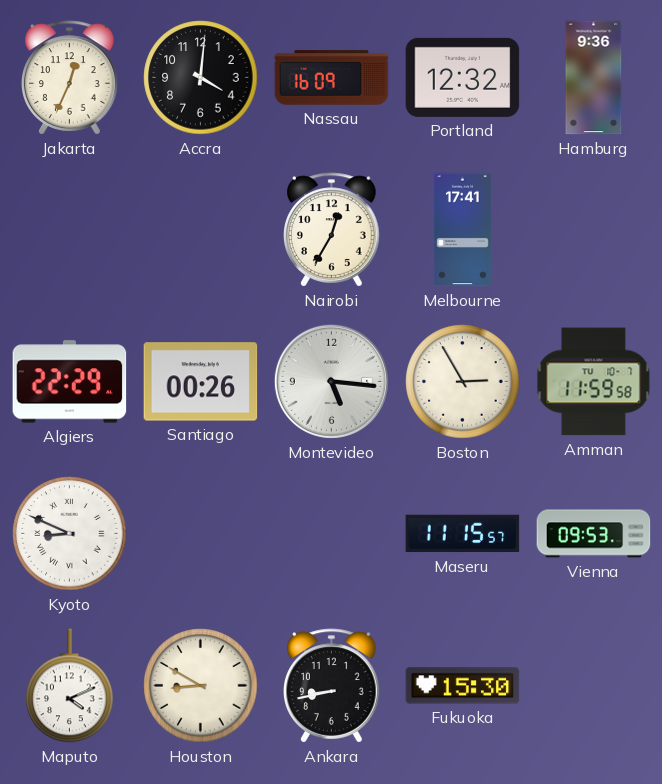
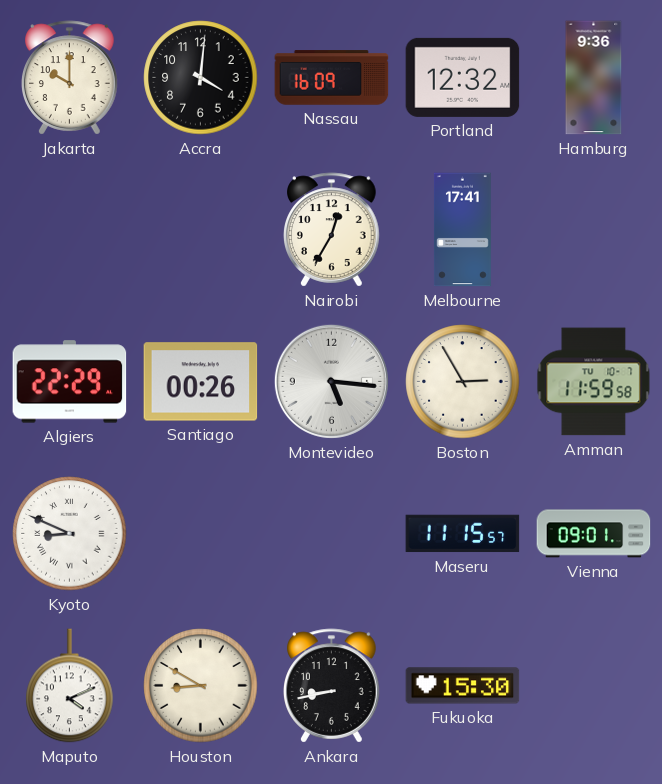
Jakarta: 12:34 -> 10:00 (70, 78)
Vienna: 09:53 -> 09:01 (594, 534)
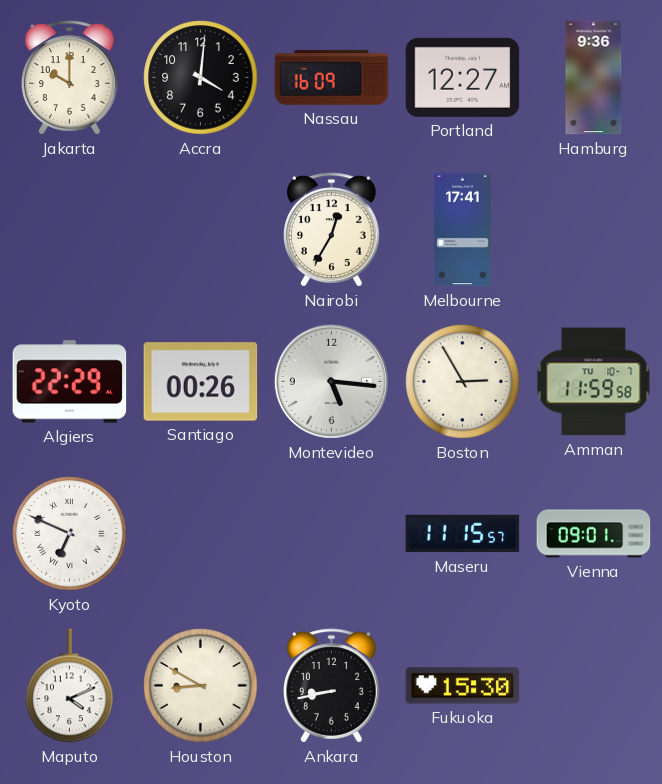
Portland: 12:32 -> 12:27 (463, 77)
Kyoto: 8:49 -> 6:49 (70, 534)
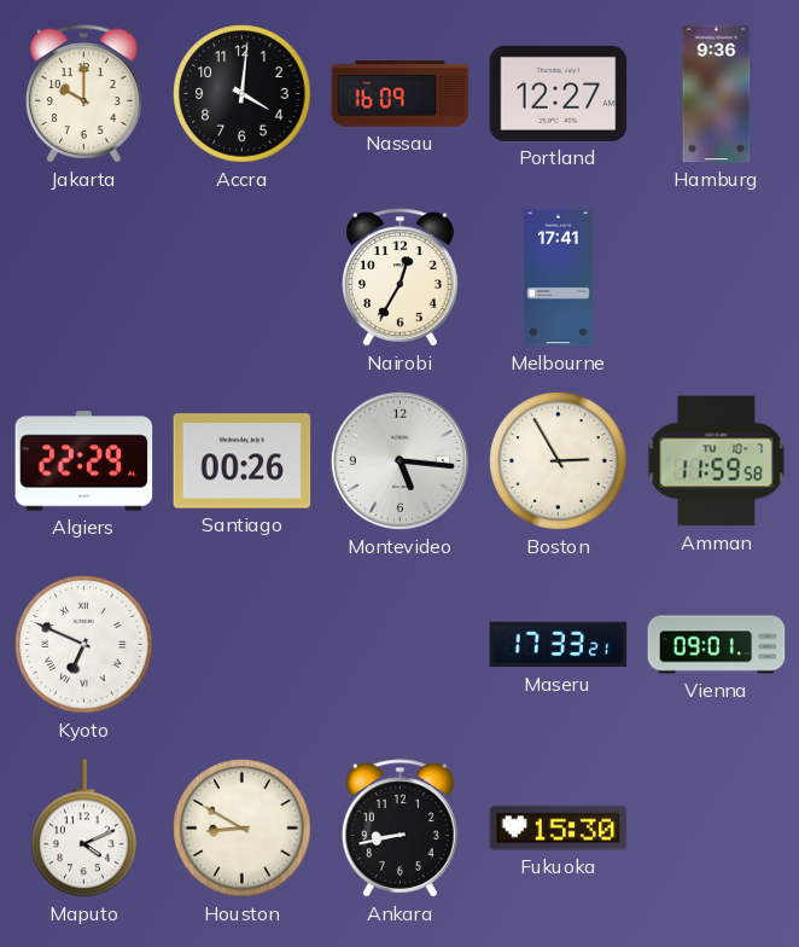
Maseru: 11:15 -> 17:33 (559, 645)
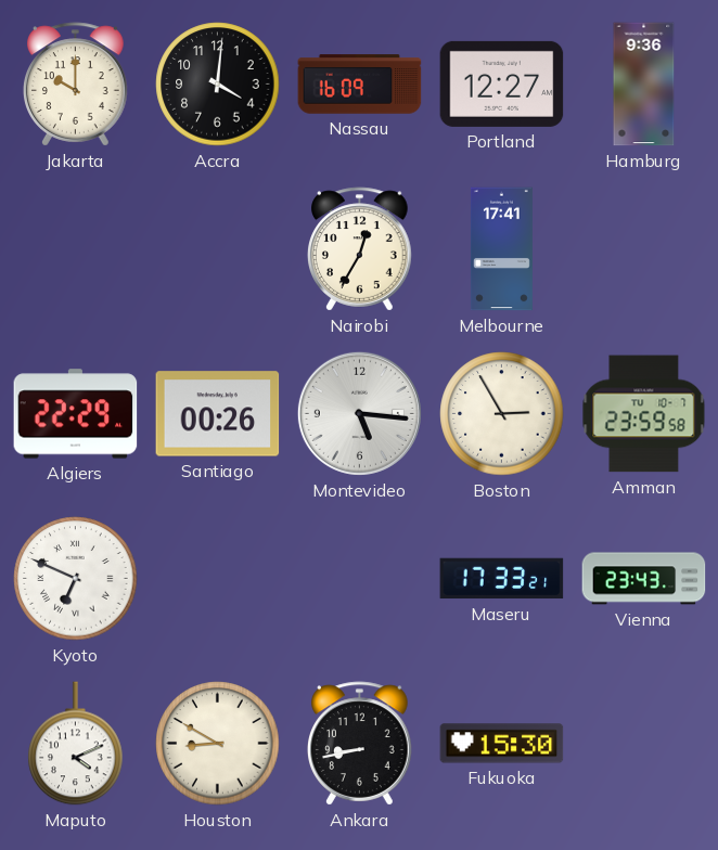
Amman: 11:59 -> 23:59 (644, 414)
Vienna: 09:01 -> 23:43 (644, 579)
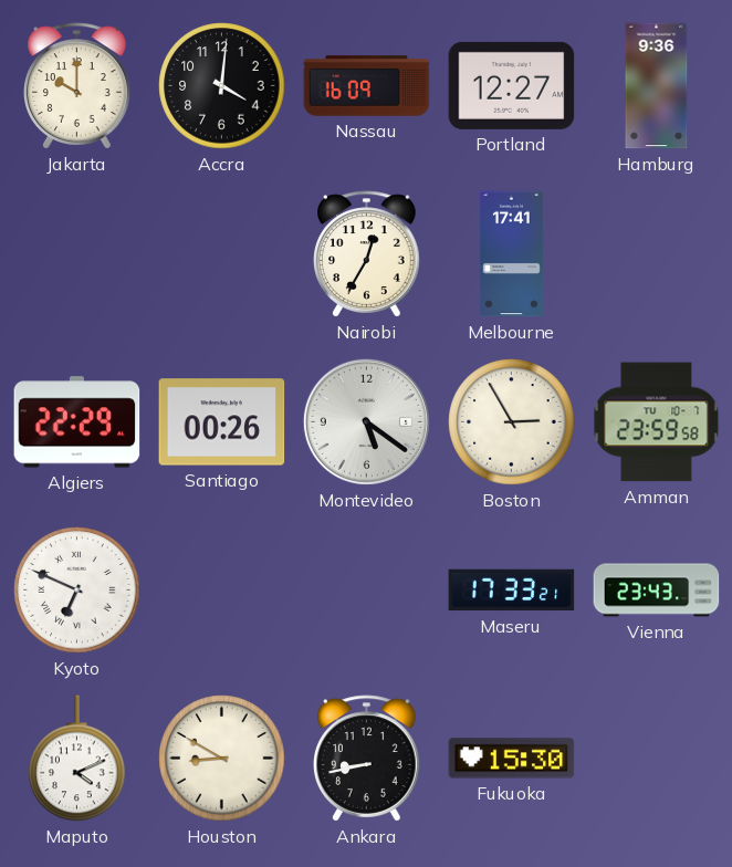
Montevideo: 5:16 -> 5:21 (366, 421)
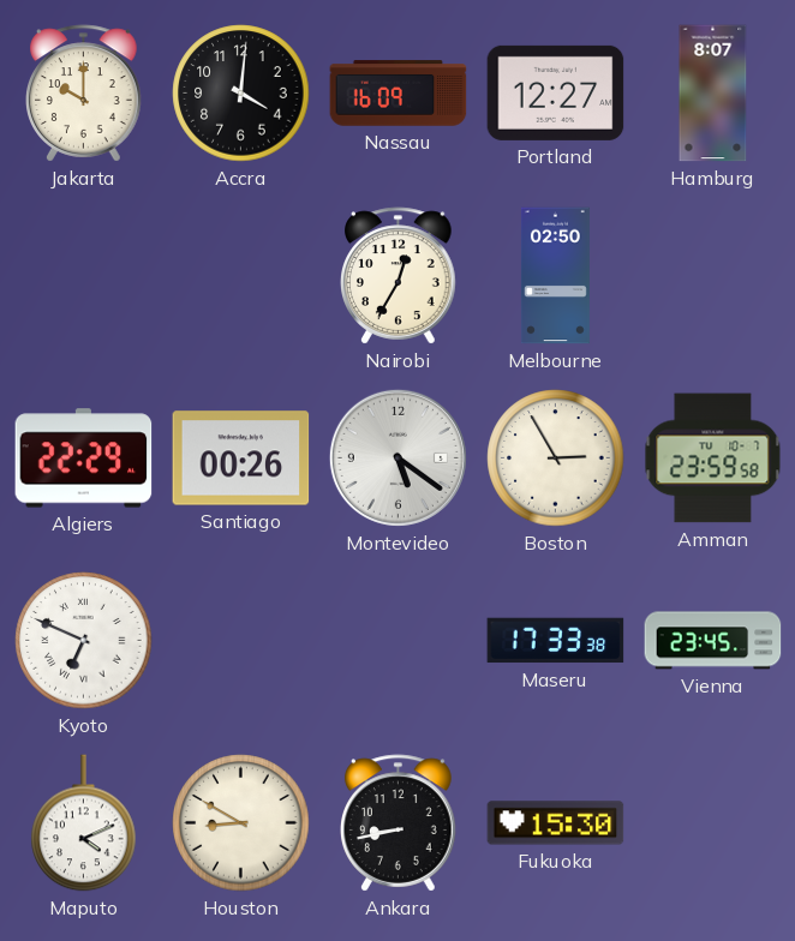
Hamburg: 9:36 -> 8:07 (713, 94)
Melbourne: 17:41 -> 02:50 (555, 276)
Maseru: 17:33:21 -> 17:33:38 (556, 641)
Vienna: 23:43 -> 23:45 (713, 641)
